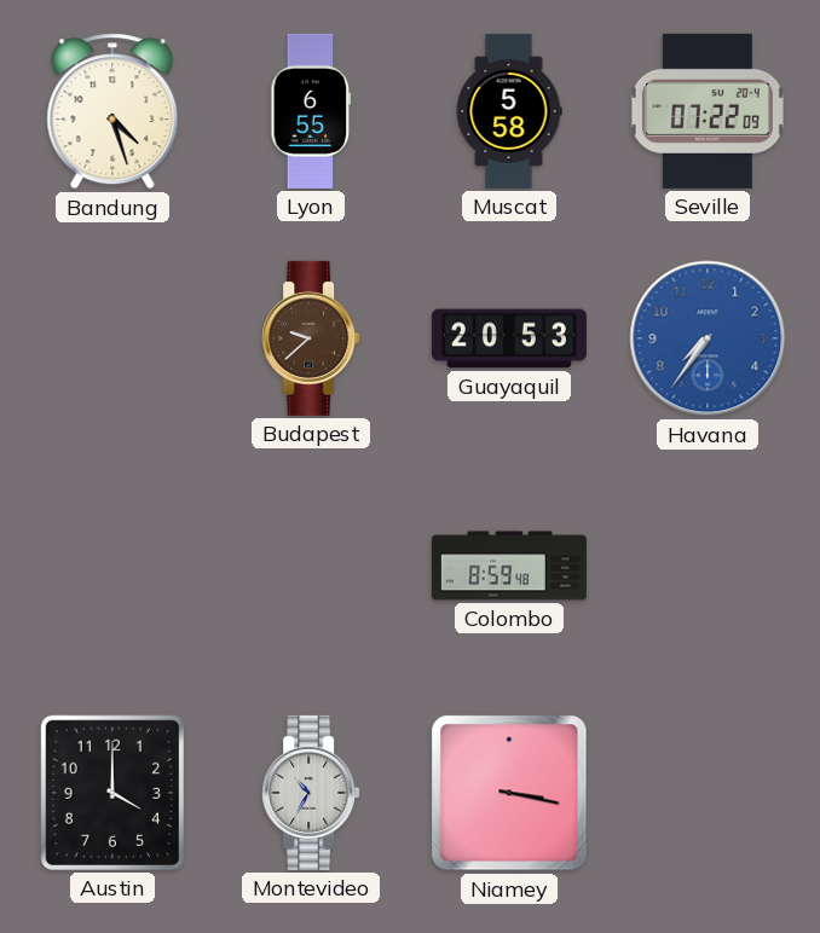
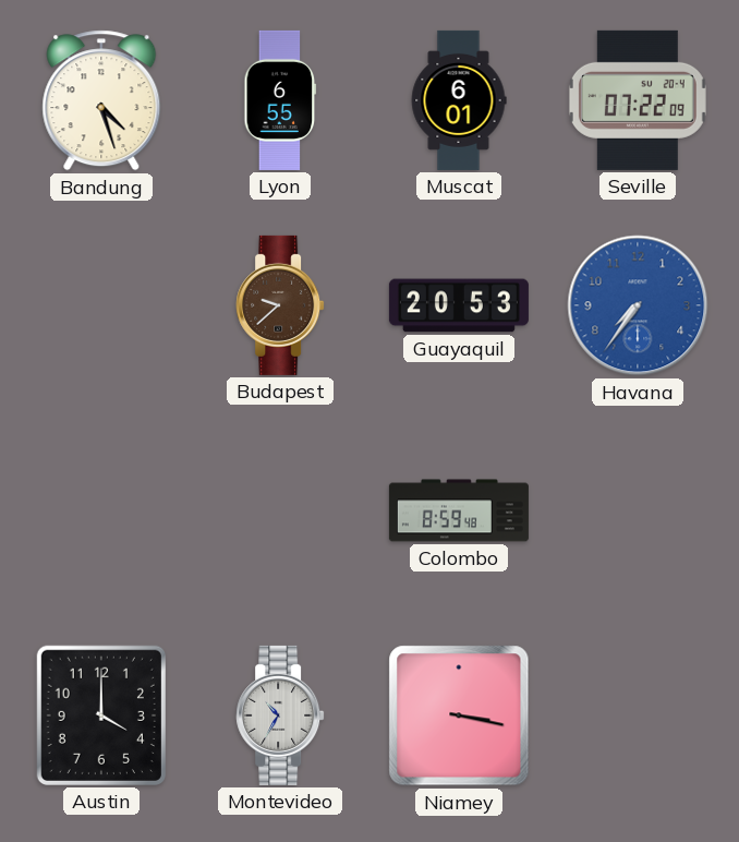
Muscat: 5:58 -> 6:01 (459, 100)
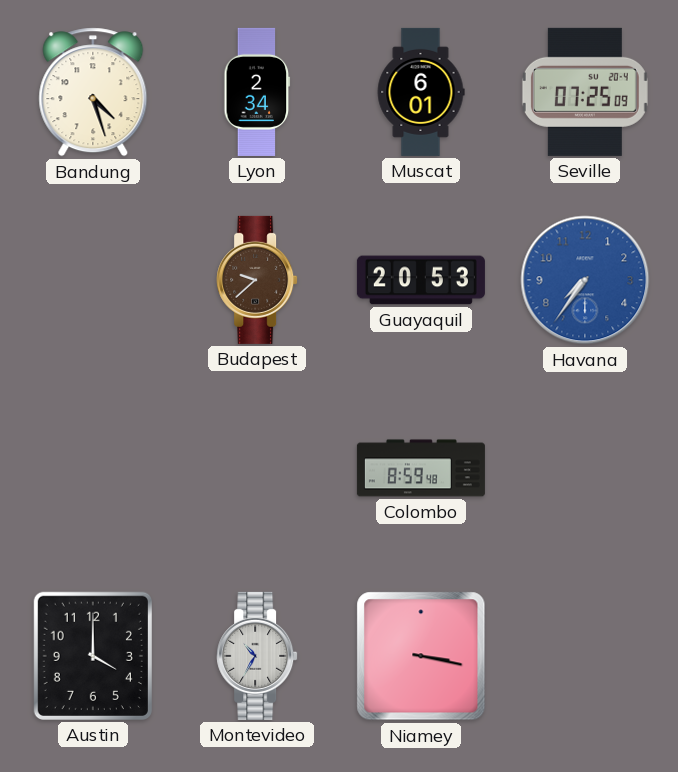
Lyon: 6:55 -> 2:34 (257, 92)
Seville: 07:22 -> 07:25 (585, 92)
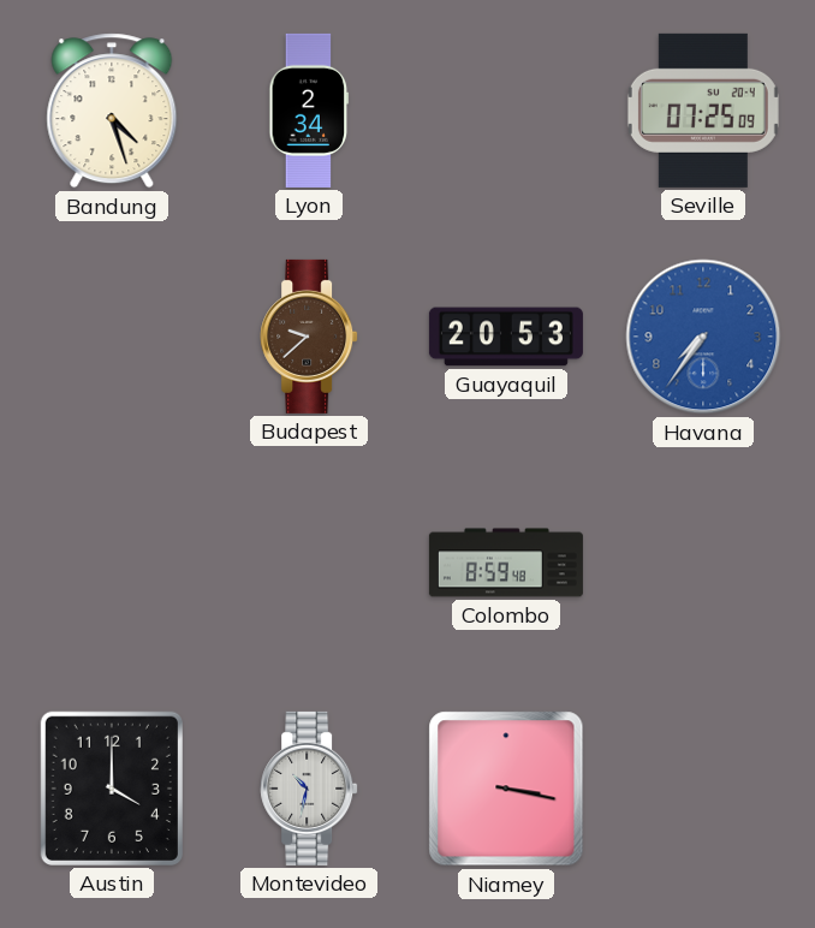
Muscat: 6:01 -> none (421, 92)
Montevideo: 10:35 -> 10:32 (309, 789)
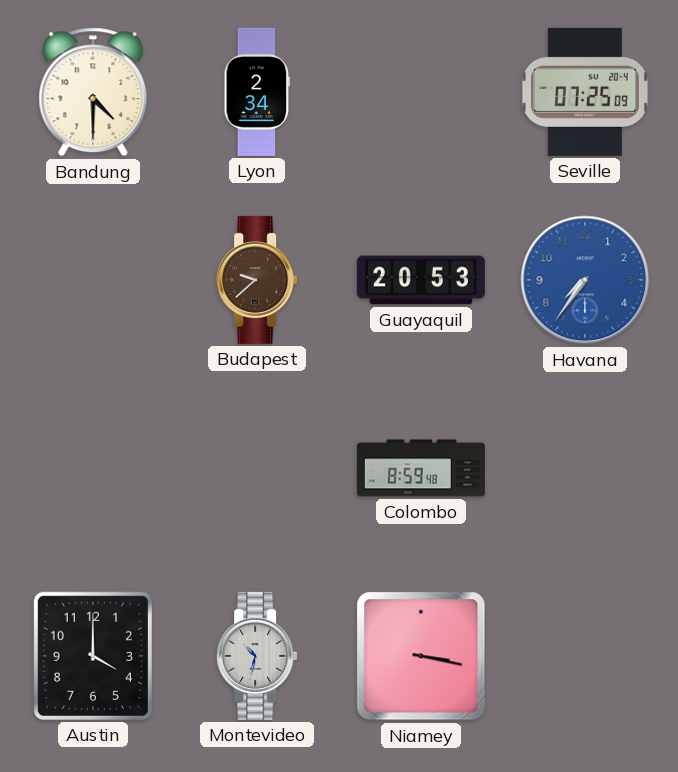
Bandung: 4:27 -> 4:30 (93, 92)
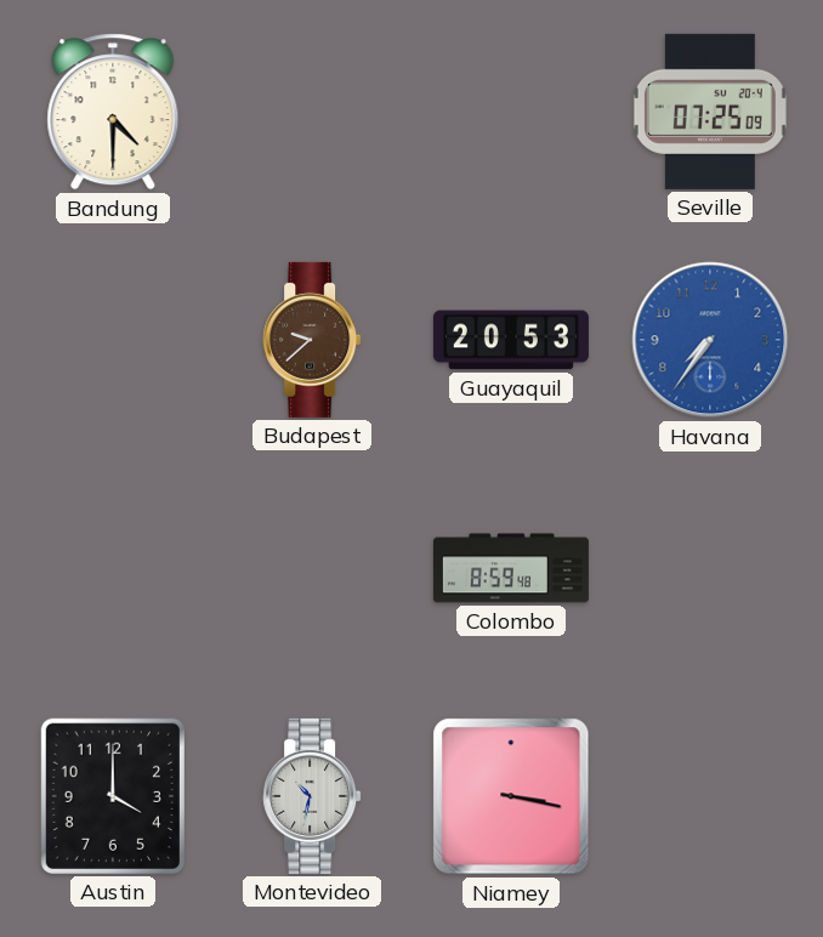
Lyon: 2:34 -> none (257, 92)
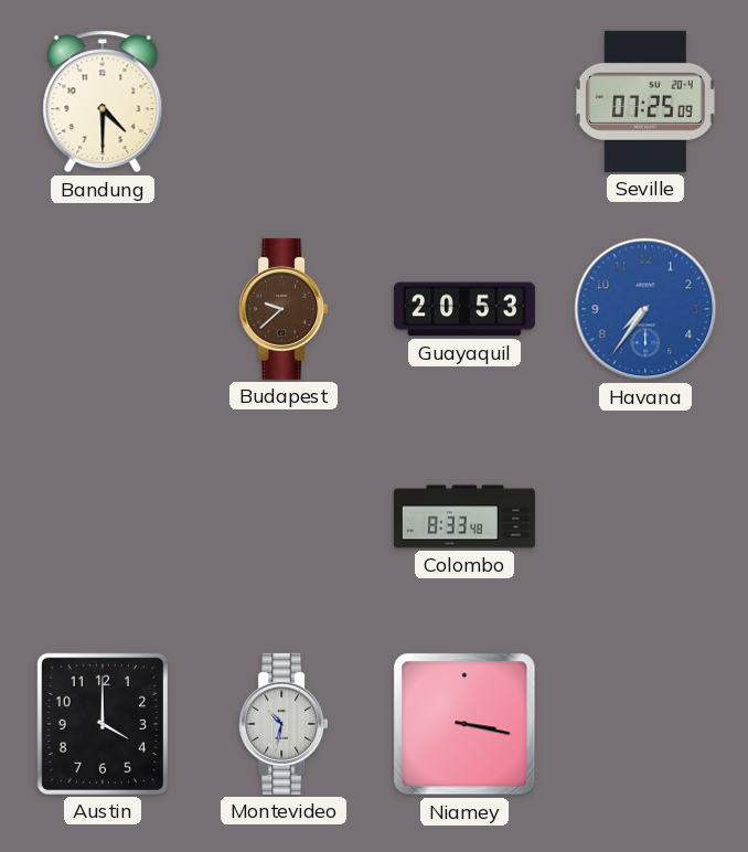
Colombo: 8:59 -> 8:33 (464, 516)
